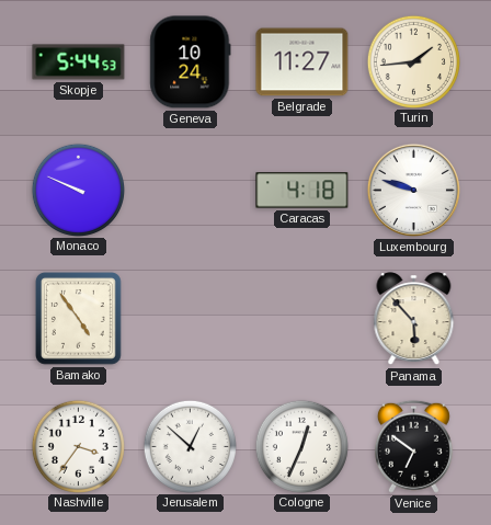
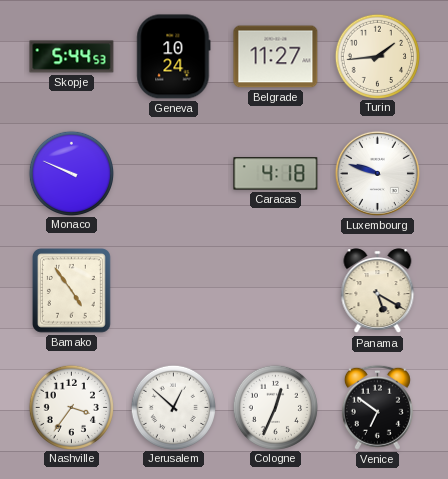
Panama: 5:53 -> 5:20 (378, 291)
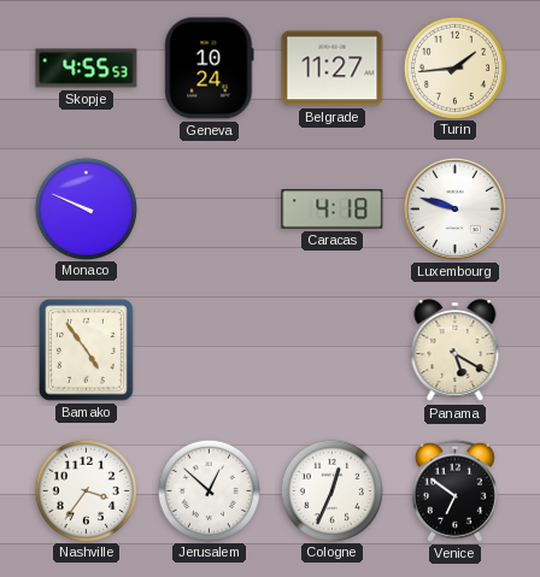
Skopje: 5:44 -> 4:55 (87, 69)
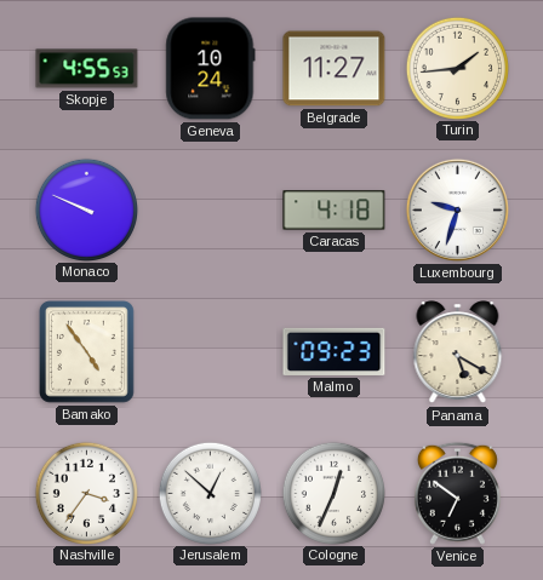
Luxembourg: 9:48 -> 9:33 (457, 209)
Malmo: none -> 09:23 (335, 351)
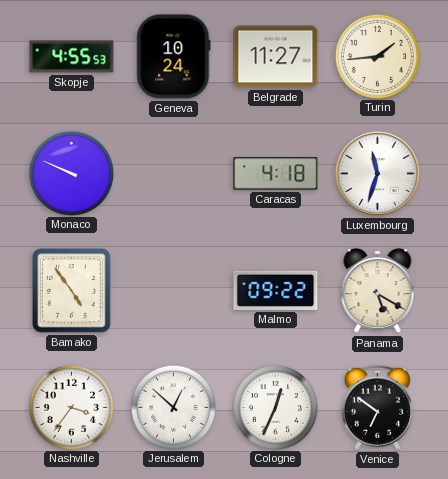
Luxembourg: 9:33 -> 11:33 (377, 173)
Malmo: 09:23 -> 09:22 (276, 290)
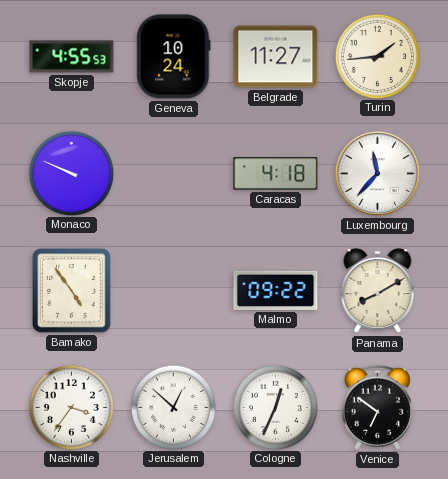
Luxembourg: 11:33 -> 11:37 (377, 173)
Panama: 5:20 -> 8:10 (378, 291)
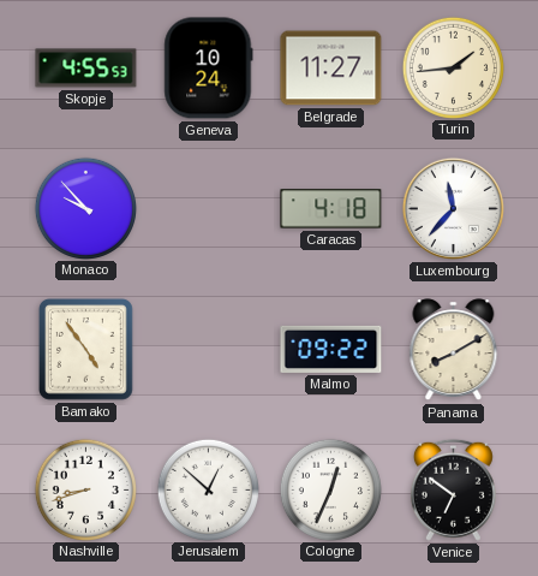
Monaco: 9:49 -> 9:53 (85, 208)
Nashville: 3:36 -> 8:42 (85, 489)
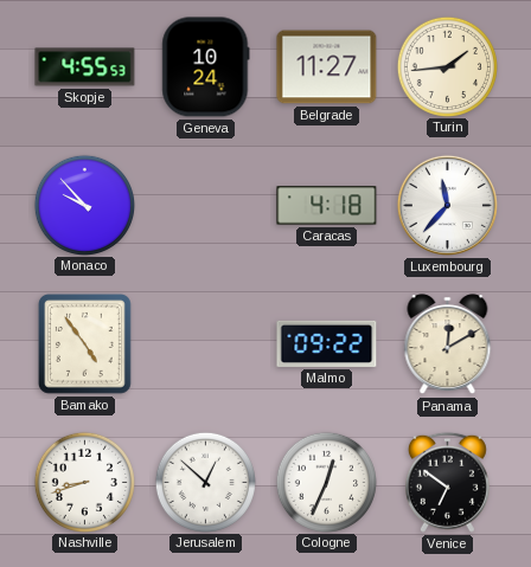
Panama: 8:10 -> 12:10 (448, 344)
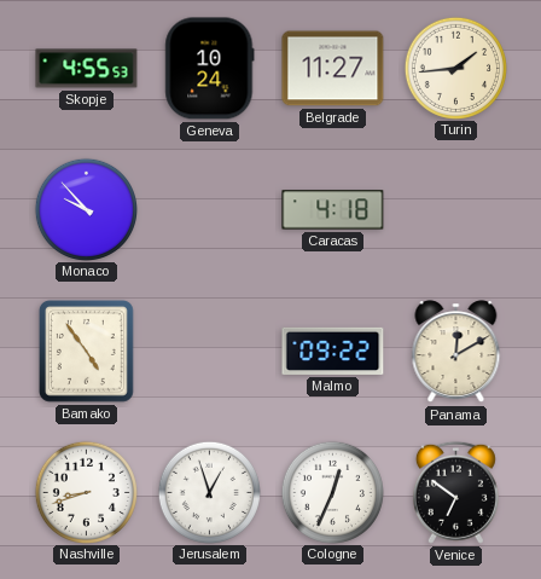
Luxembourg: 11:37 -> none (447, 205)
Jerusalem: 12:52 -> 12:57 (209, 492)
